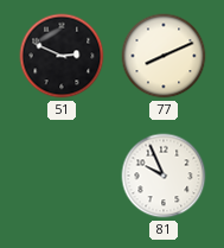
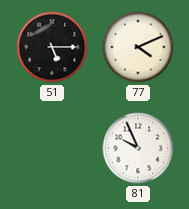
51: 2:49 -> 5:15 (52, 47)
77: 8:11 -> 4:11 (138, 47)
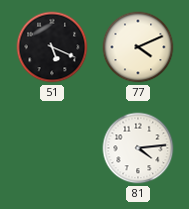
51: 5:15 -> 5:19 (52, 47)
81: 9:56 -> 4:14 (138, 148)
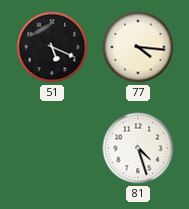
77: 4:11 -> 4:16 (138, 47)
81: 4:14 -> 4:27 (138, 148)
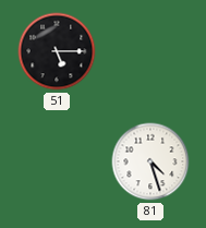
51: 5:19 -> 5:15 (57, 51)
77: 4:16 -> none (138, 47)
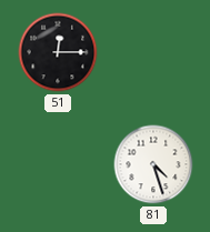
51: 5:15 -> 12:15 (58, 52)
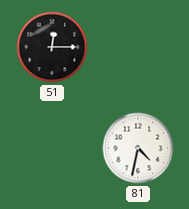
81: 4:27 -> 4:32 (138, 148)
